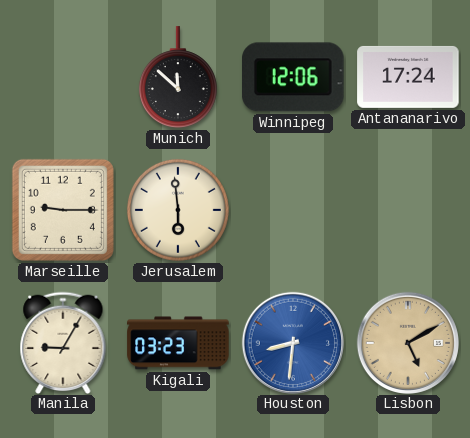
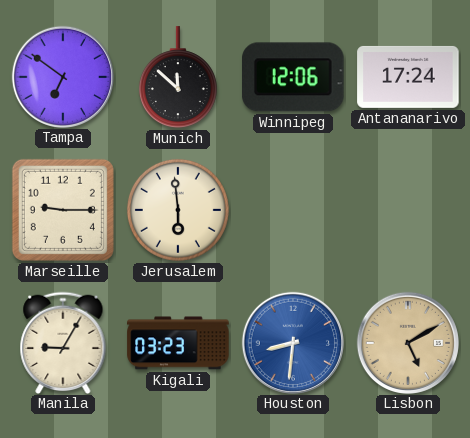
Tampa: none -> 6:51 (62, 76)
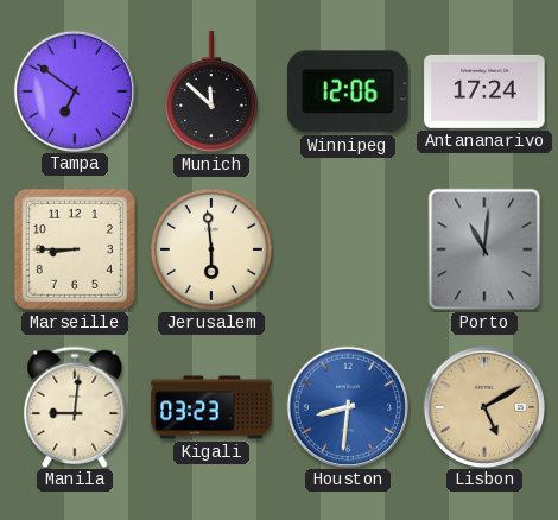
Marseille: 9:15 -> 8:45 (75, 249)
Porto: none -> 11:01 (484, 249)
Manila: 9:05 -> 9:01 (75, 406)
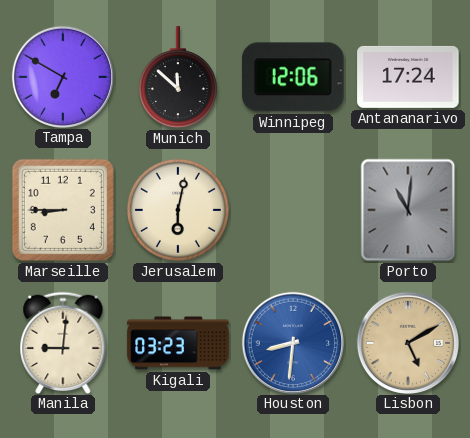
Tampa: 6:51 -> 6:50 (62, 76)
Jerusalem: 5:59 -> 6:02 (178, 210)
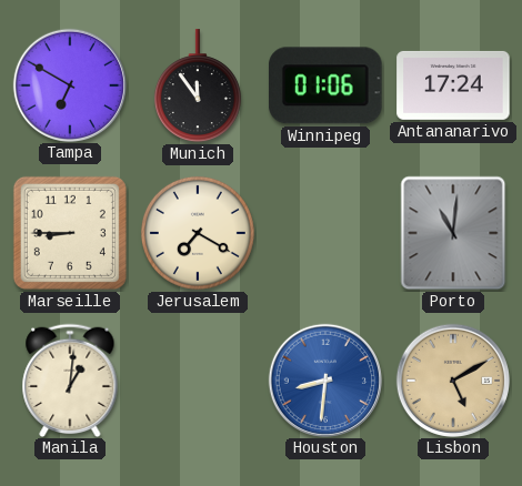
Munich: 11:52 -> 11:54 (198, 87)
Winnipeg: 12:06 -> 01:06 (325, 85)
Jerusalem: 6:02 -> 7:20 (198, 233)
Manila: 9:01 -> 1:01 (70, 379)
Kigali: 03:23 -> none (178, 343)
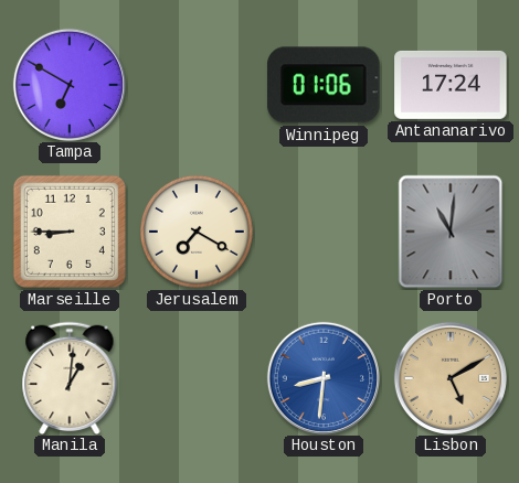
Munich: 11:54 -> none (198, 87)
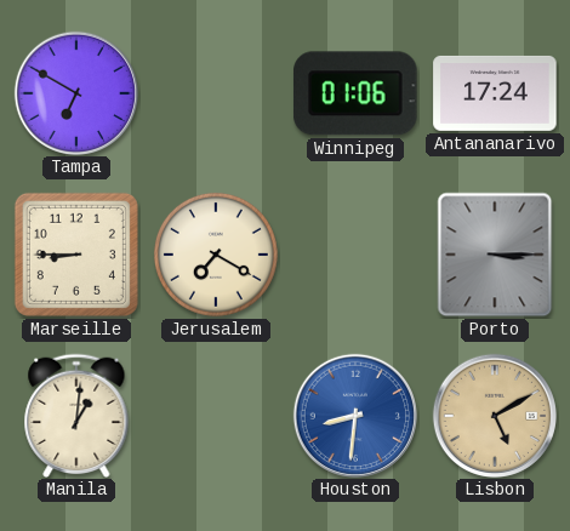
Porto: 11:01 -> 3:15 (495, 255)
